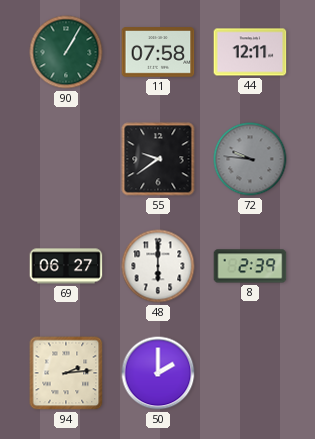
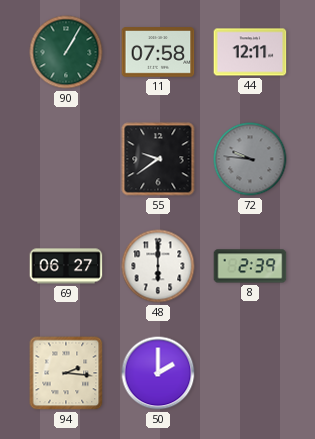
94: 2:14 -> 2:16 (66, 373)
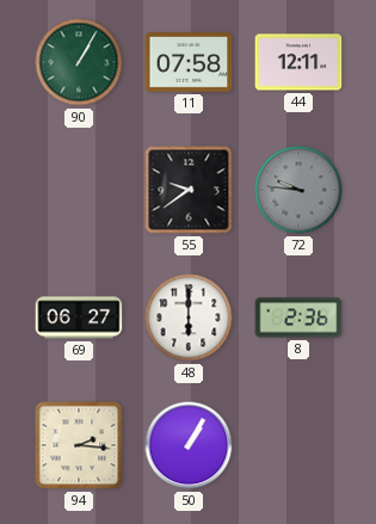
8: 2:39 -> 2:36 (298, 318)
50: 2:00 -> 1:05 (189, 445)
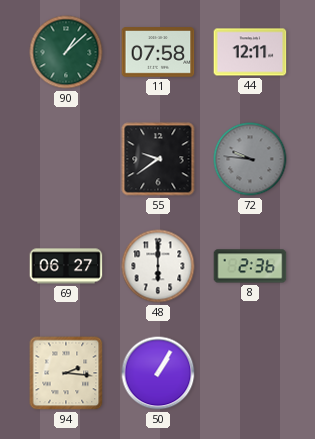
90: 1:05 -> 1:08 (66, 52)
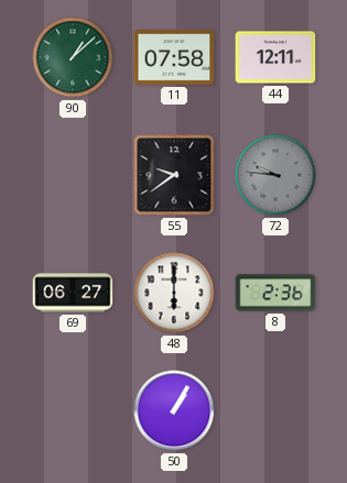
94: 2:16 -> none (66, 373)
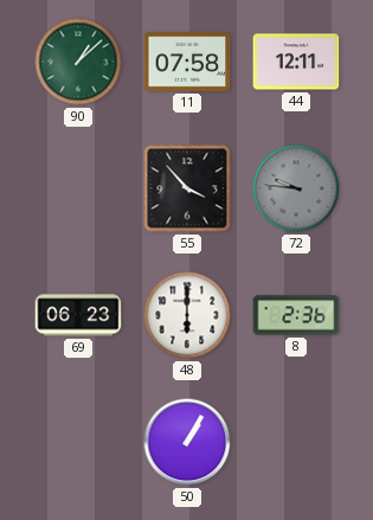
55: 9:39 -> 3:53 (187, 188)
69: 06:27 -> 06:23 (78, 315)
